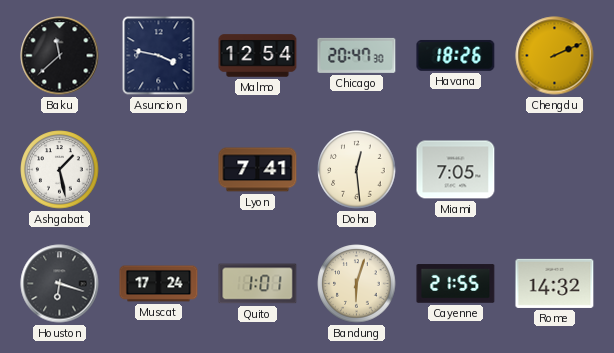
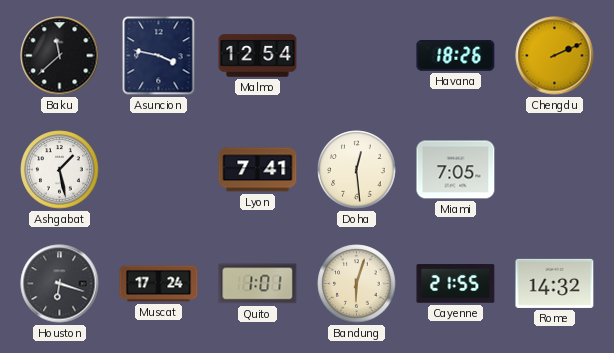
Chicago: 20:47 -> none (357, 55)
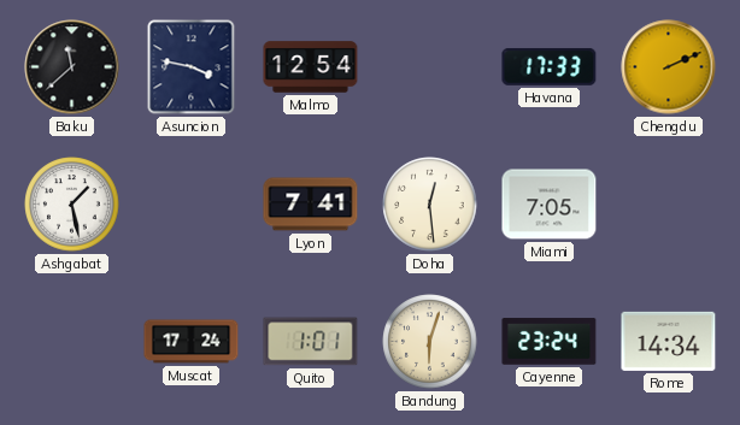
Havana: 18:26 -> 17:33 (550, 66)
Houston: 6:18 -> none (60, 284)
Cayenne: 21:55 -> 23:24 (550, 342)
Rome: 14:32 -> 14:34 (669, 341)
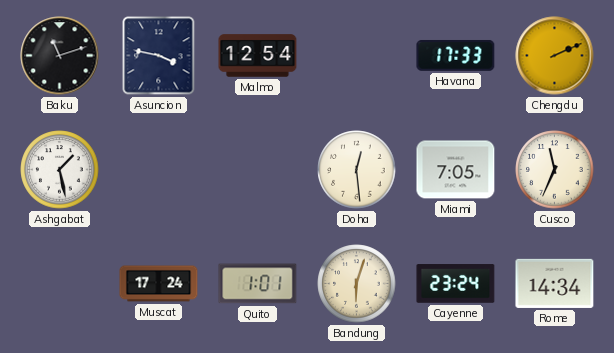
Baku: 11:38 -> 11:12 (60, 56)
Lyon: 7:41 -> none (311, 205)
Cusco: none -> 11:34 (555, 170)
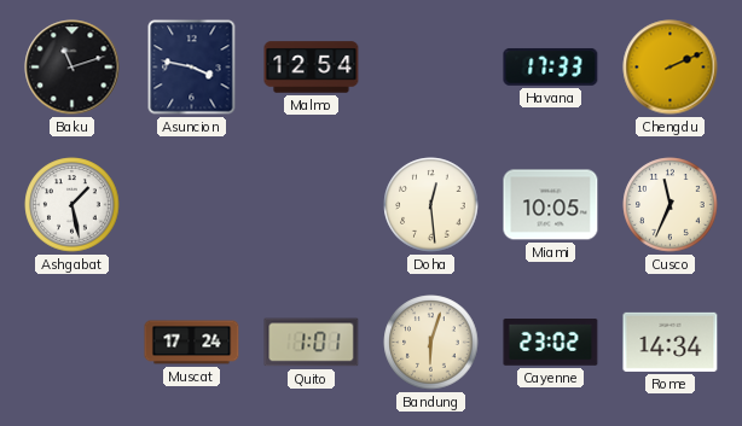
Miami: 7:05 -> 10:05 (551, 205)
Cayenne: 23:24 -> 23:02 (551, 343)
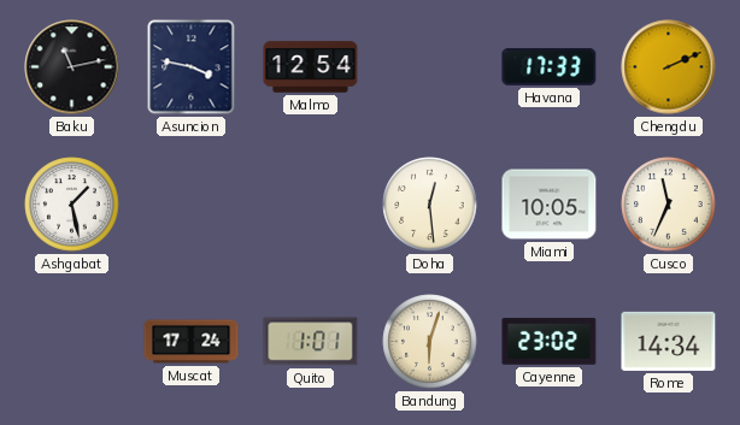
Baku: 11:12 -> 11:13 (72, 67)
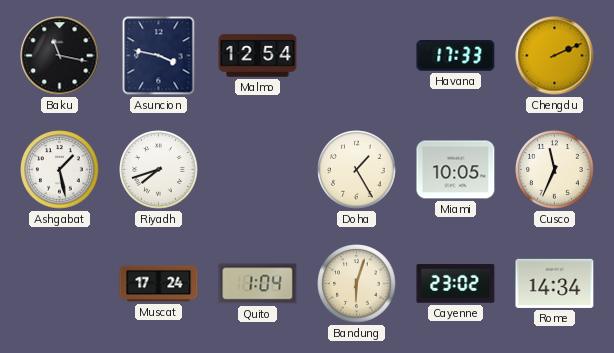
Baku: 11:13 -> 11:17 (60, 56)
Riyadh: none -> 7:42 (159, 170)
Doha: 12:29 -> 1:25 (357, 170)
Quito: 1:01 -> 1:04 (258, 284)
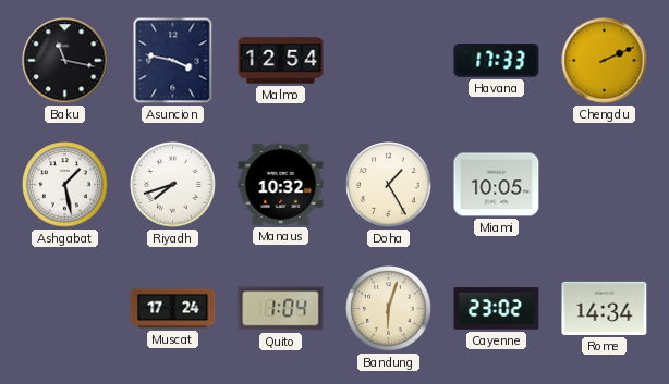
Manaus: none -> 10:32 (281, 184)
Cusco: 11:34 -> none (555, 170)
